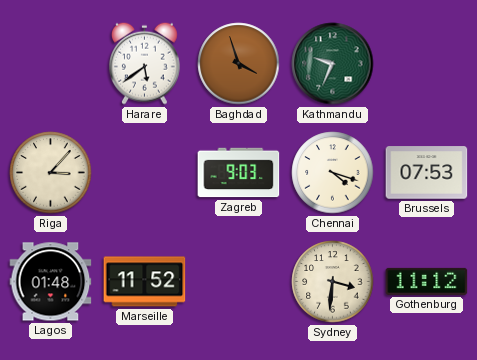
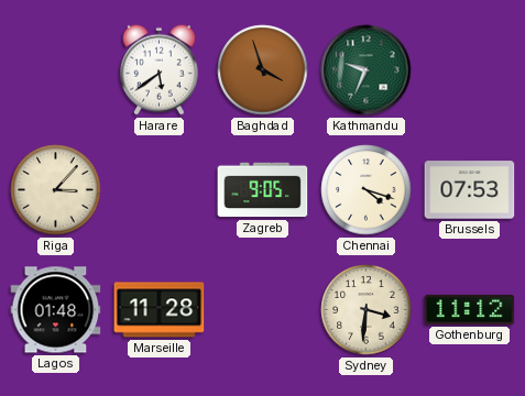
Zagreb: 9:03 -> 9:05 (263, 190)
Marseille: 11:52 -> 11:28 (160, 310)
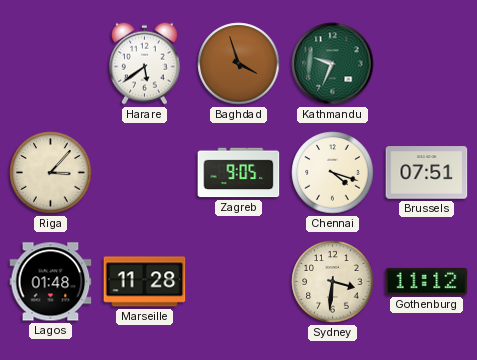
Brussels: 07:53 -> 07:51 (427, 173)
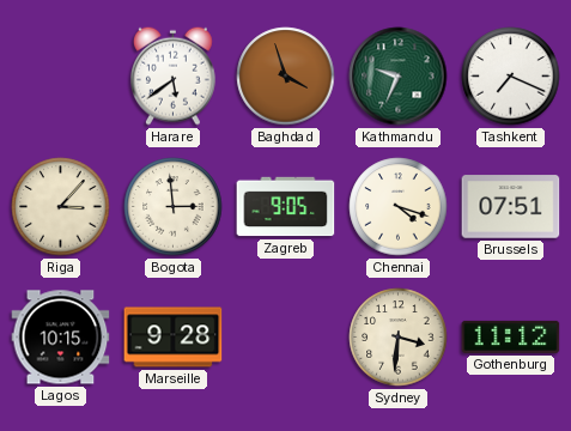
Tashkent: none -> 7:19 (511, 77)
Bogota: none -> 2:59 (174, 207)
Lagos: 01:48 -> 10:15 (61, 338)
Marseille: 11:28 -> 9:28 (174, 338)
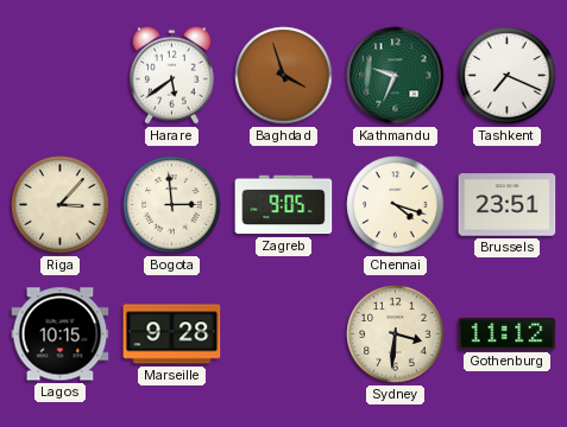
Brussels: 07:51 -> 23:51 (508, 205)
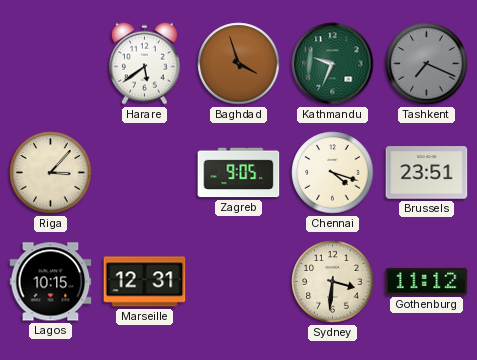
Tashkent dial: white -> grey (427, 64)
Bogota: 2:59 -> none (172, 205)
Marseille: 9:28 -> 12:31 (145, 282)
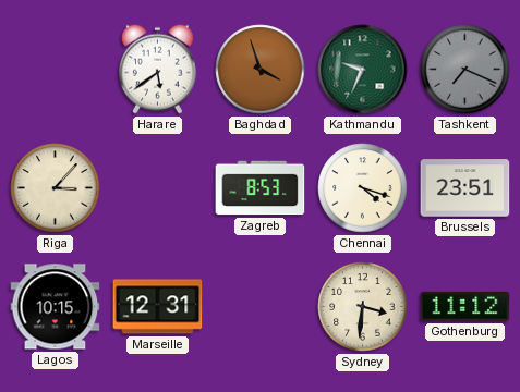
Zagreb: 9:05 -> 8:53 (261, 188)
